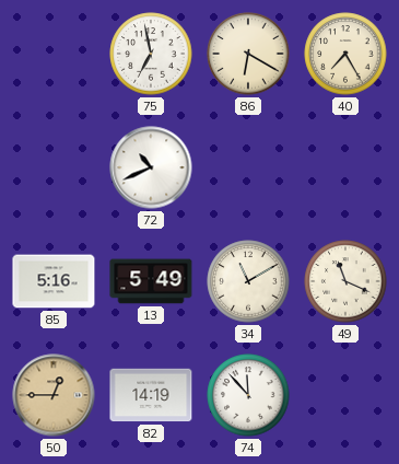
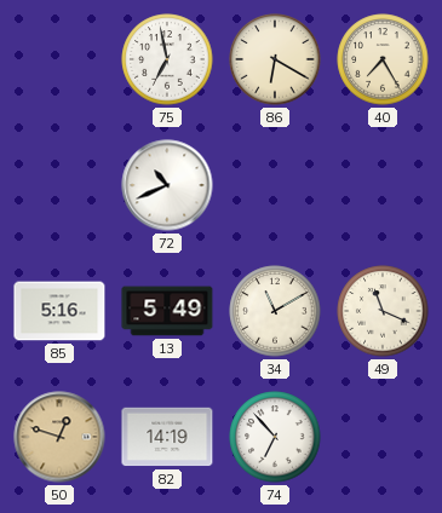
50: 12:45 -> 12:48 (59, 437)
74: 11:53 -> 6:53 (275, 437)
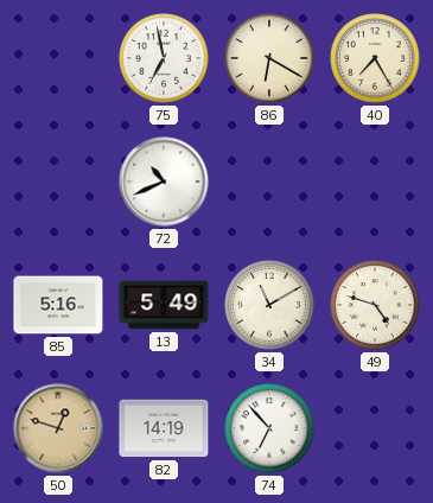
49: 11:19 -> 4:48 (375, 305)
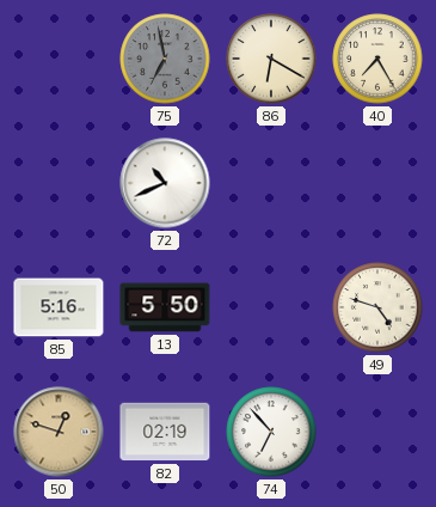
75 dial: white -> grey (165, 59)
13: 5:49 -> 5:50 (165, 307)
34: 11:10 -> none (269, 305)
82: 14:19 -> 02:19 (165, 432)
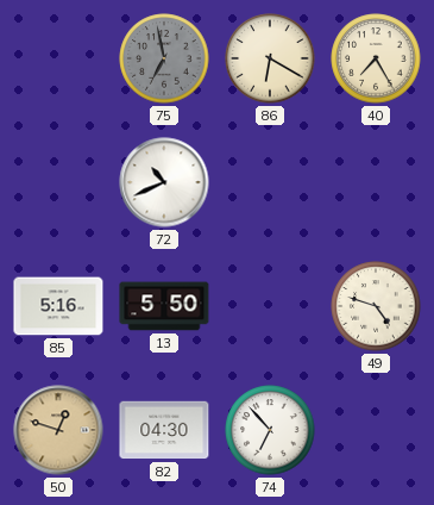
82: 02:19 -> 04:30 (164, 430)
